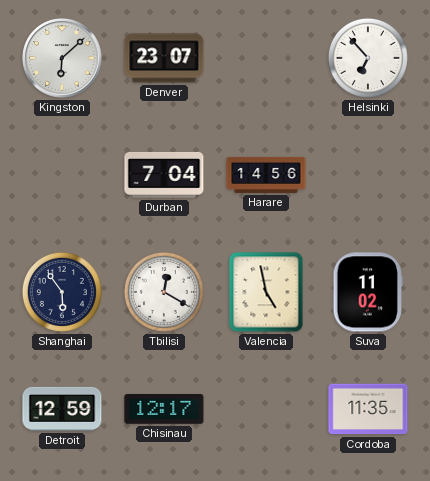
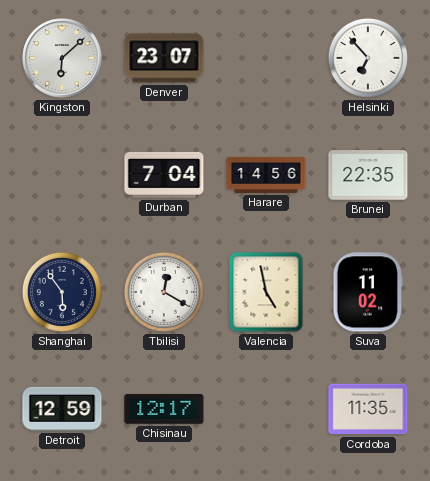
Brunei: none -> 22:35 (368, 175)
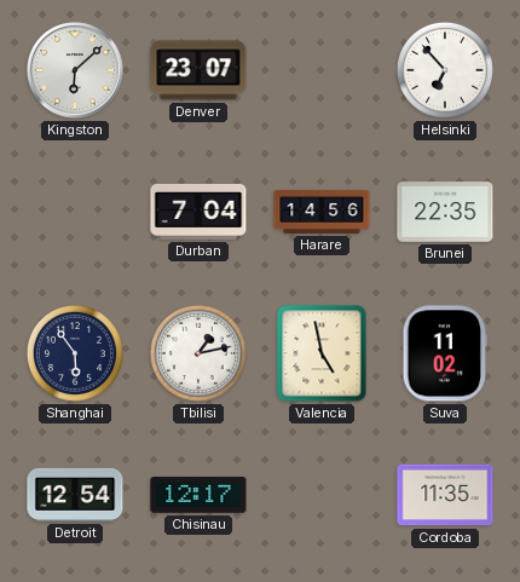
Tbilisi: 12:20 -> 1:13 (198, 353)
Detroit: 12:59 -> 12:54 (75, 495)
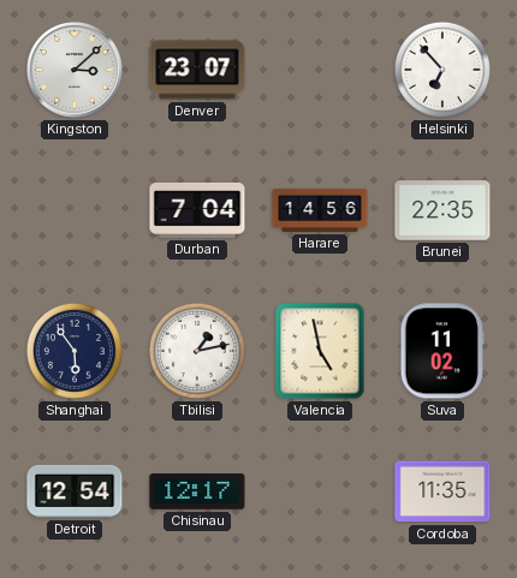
Kingston: 6:08 -> 3:08 (75, 70)
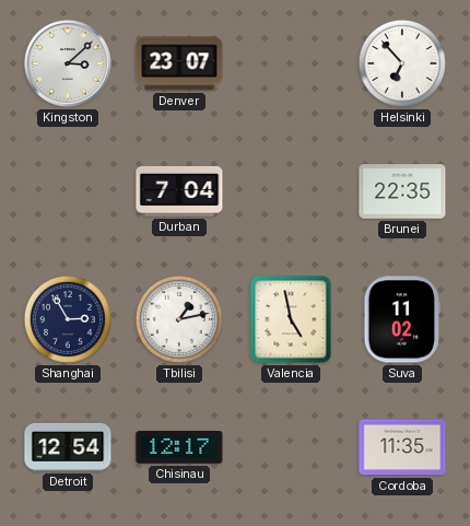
Harare: 14:56 -> none (320, 210)
Shanghai: 5:54 -> 2:55 (68, 319)
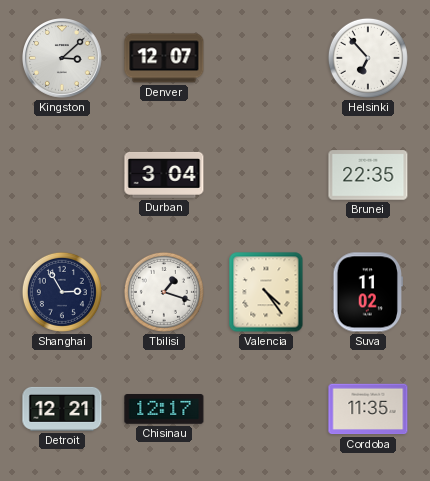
Denver: 23:07 -> 12:07 (164, 58)
Durban: 7:04 -> 3:04 (164, 175)
Tbilisi: 1:13 -> 1:18 (164, 292)
Valencia: 4:58 -> 4:24 (266, 292)
Detroit: 12:54 -> 12:21 (62, 409)
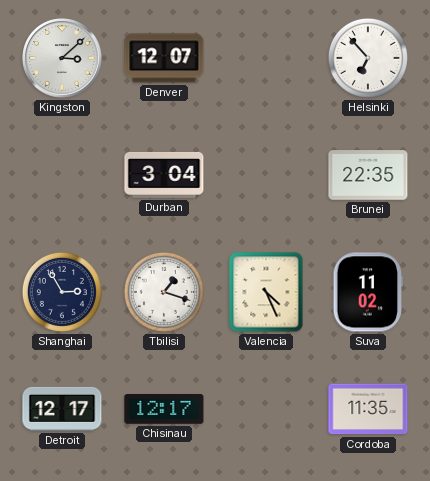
Valencia: 4:24 -> 4:26 (266, 292)
Detroit: 12:21 -> 12:17 (62, 409)
